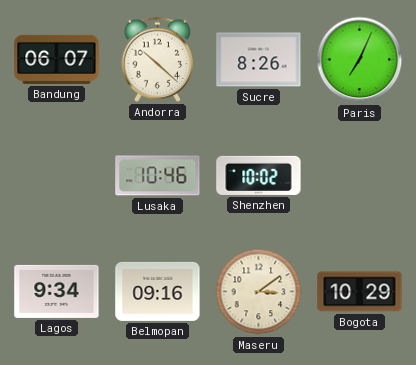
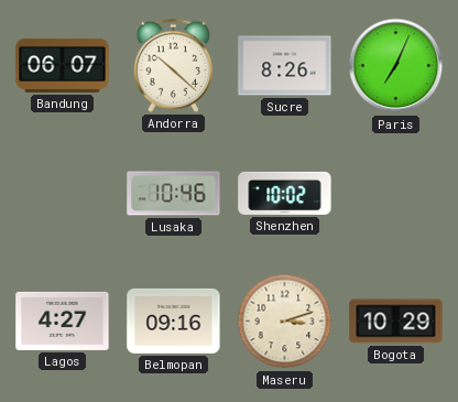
Lagos: 9:34 -> 4:27 (63, 320)
Maseru: 3:09 -> 3:12 (285, 322)
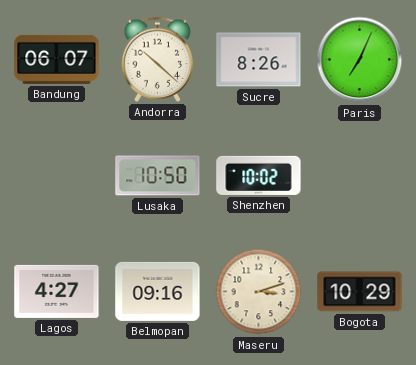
Lusaka: 10:46 -> 10:50 (158, 176)
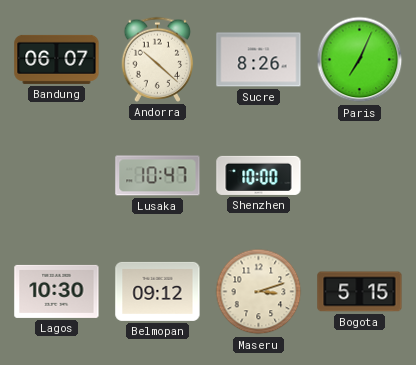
Lusaka: 10:50 -> 10:47 (158, 176)
Shenzhen: 10:02 -> 10:00 (259, 175)
Lagos: 4:27 -> 10:30 (57, 291)
Belmopan: 09:16 -> 09:12 (158, 291)
Bogota: 10:29 -> 5:15 (360, 292)
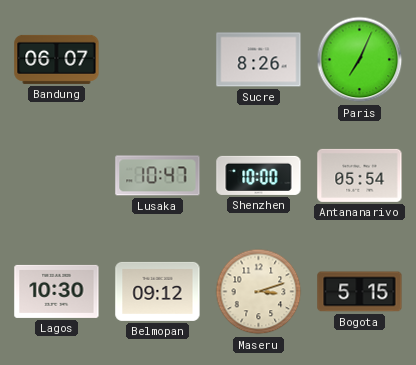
Andorra: 10:22 -> none (158, 59)
Antananarivo: none -> 05:54 (360, 175)
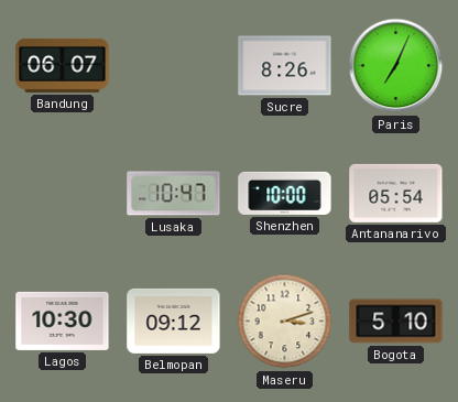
Bogota: 5:15 -> 5:10 (396, 322)
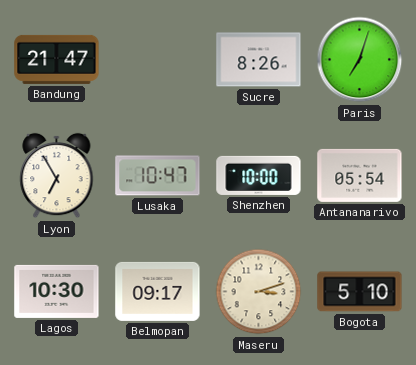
Bandung: 06:07 -> 21:47 (57, 59)
Paris: 7:04 -> 7:03 (360, 60)
Lyon: none -> 6:55 (57, 176)
Belmopan: 09:12 -> 09:17 (158, 291)
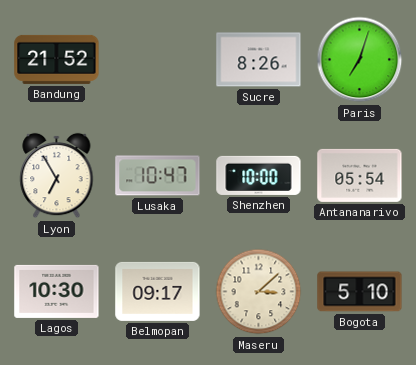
Bandung: 21:47 -> 21:52 (57, 59)
Maseru: 3:12 -> 3:08 (259, 292)
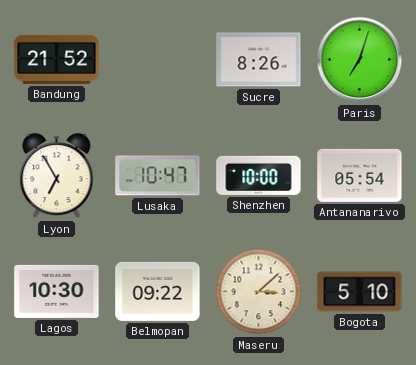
Belmopan: 09:17 -> 09:22 (158, 291)
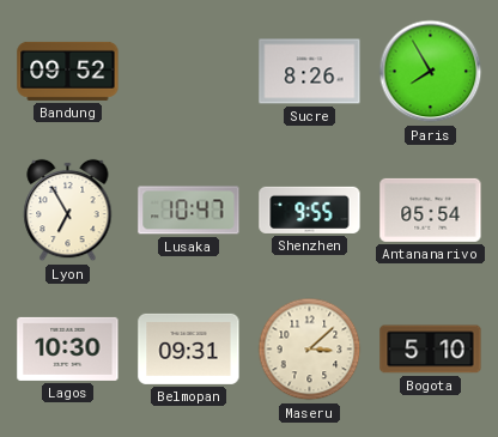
Bandung: 21:52 -> 09:52 (68, 71)
Paris: 7:03 -> 7:55 (431, 72)
Shenzhen: 10:00 -> 9:55 (310, 210)
Belmopan: 09:22 -> 09:31 (189, 348)
